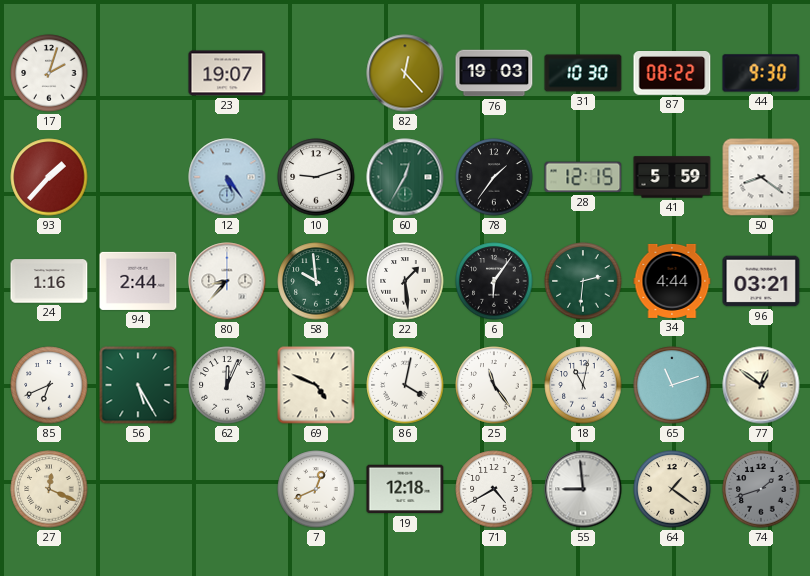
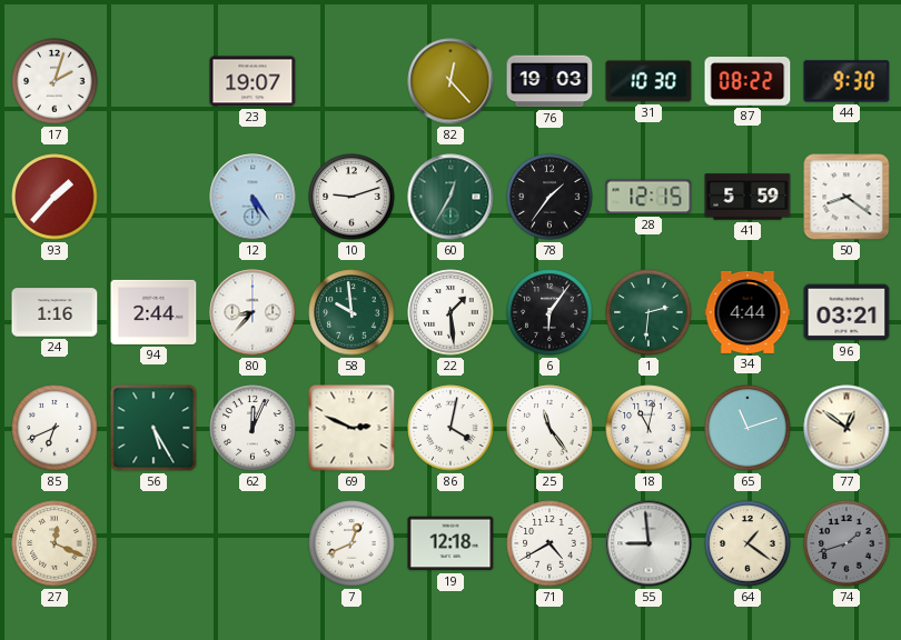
69: 4:49 -> 2:49 (352, 428)
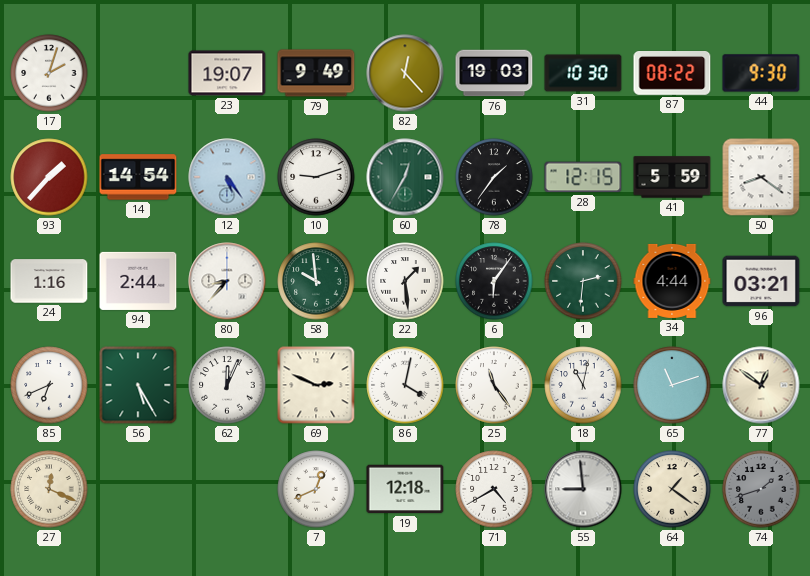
79: none -> 9:49 (316, 73)
14: none -> 14:54 (138, 177)
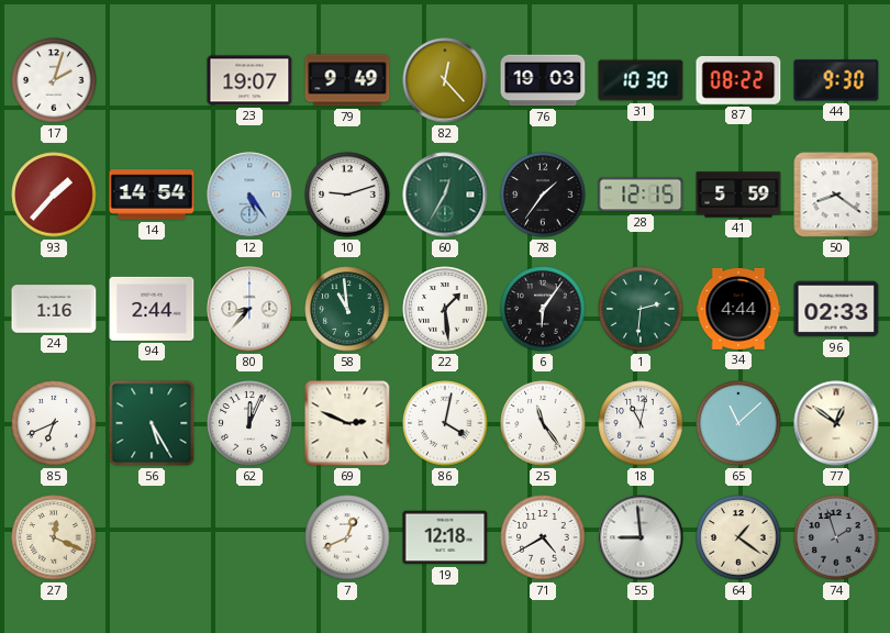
58: 9:59 -> 10:59 (347, 309)
96: 03:21 -> 02:33 (836, 309)
65: 11:12 -> 11:08 (738, 423)
74: 1:42 -> 1:57 (836, 537)
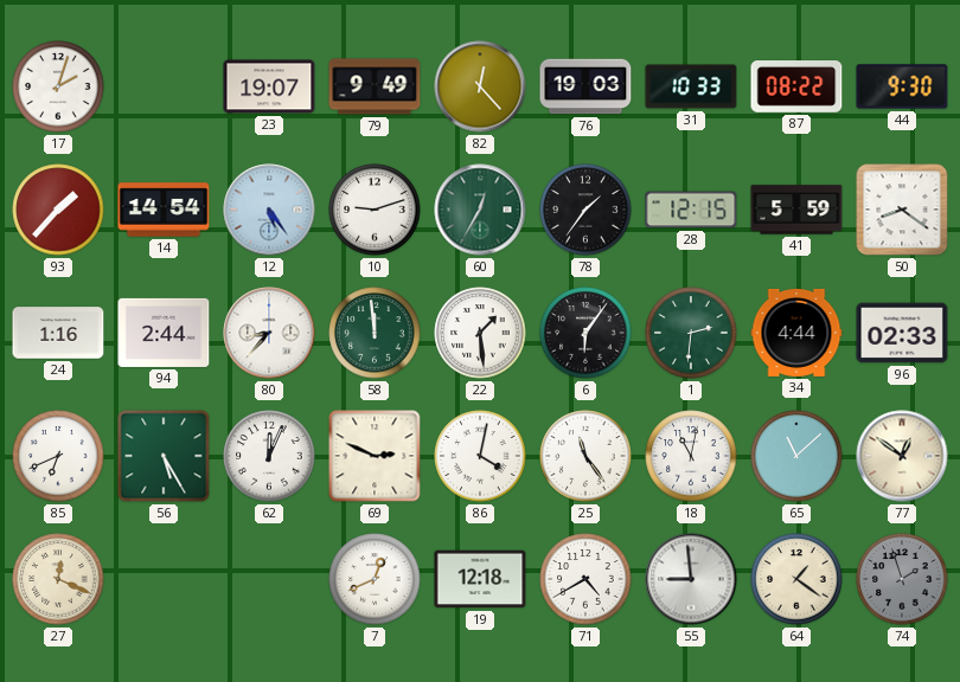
31: 10:30 -> 10:33 (691, 86)
58: 10:59 -> 11:59 (375, 333)
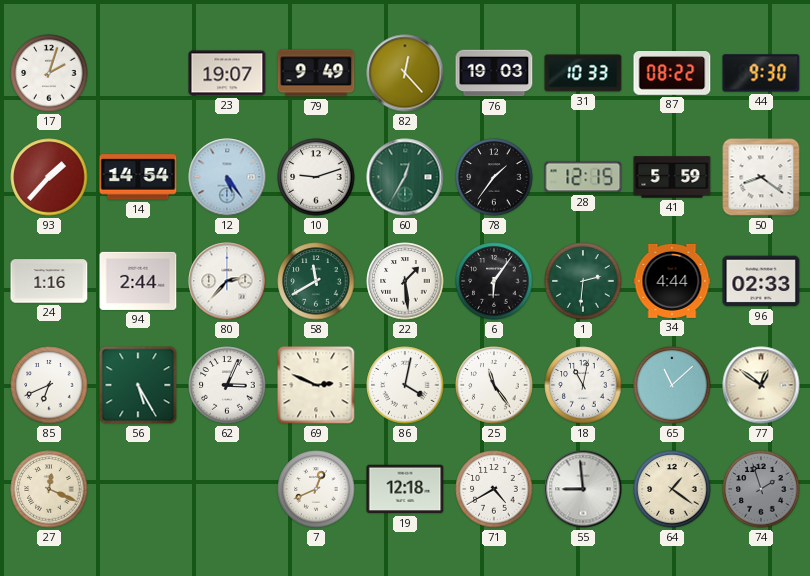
80: 8:37 -> 2:37 (227, 281)
58: 11:59 -> 11:40 (316, 281)
62: 12:04 -> 3:04 (227, 385)
